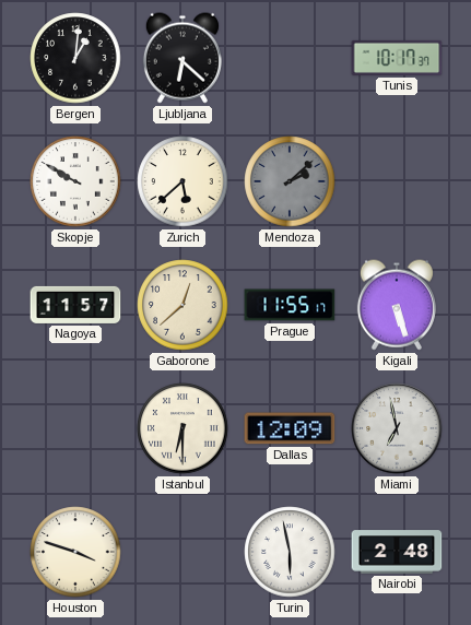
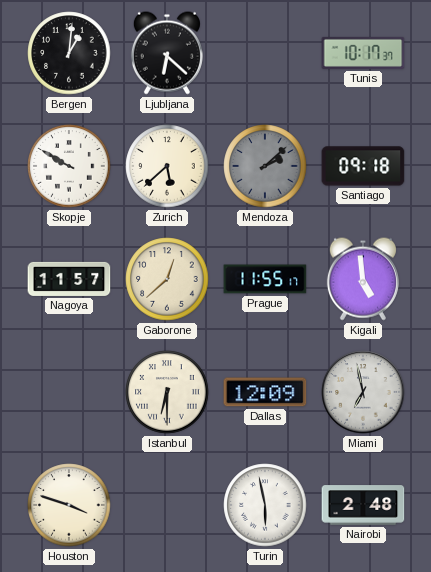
Santiago: none -> 09:18 (363, 166)
Kigali: 5:27 -> 4:59 (363, 279)
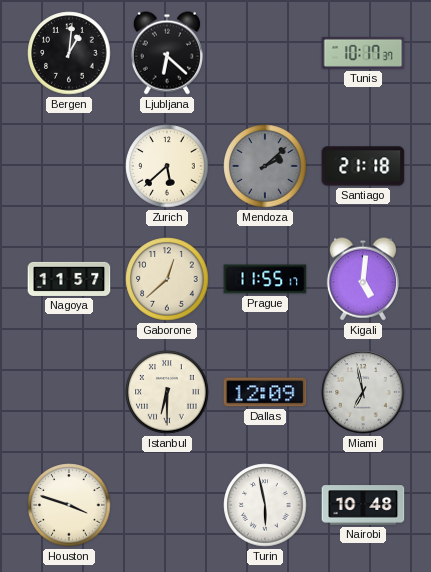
Skopje: 9:50 -> none (69, 166)
Santiago: 09:18 -> 21:18 (363, 166)
Kigali: 4:59 -> 5:01 (363, 279)
Nairobi: 2:48 -> 10:48 (363, 505)
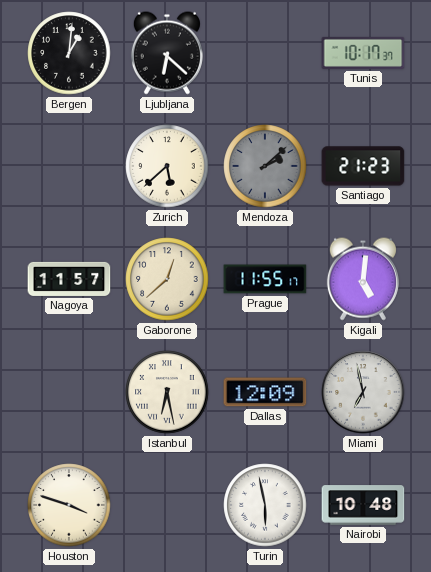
Santiago: 21:18 -> 21:23 (363, 166)
Istanbul: 6:30 -> 6:28 (167, 392)
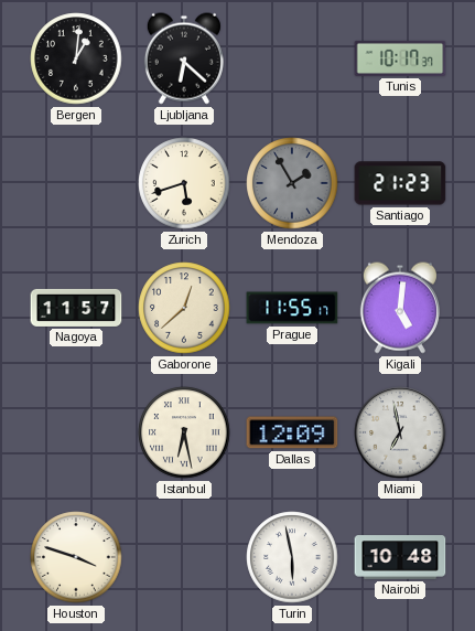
Zurich: 5:38 -> 5:42 (184, 183)
Mendoza: 2:08 -> 1:55 (292, 183)
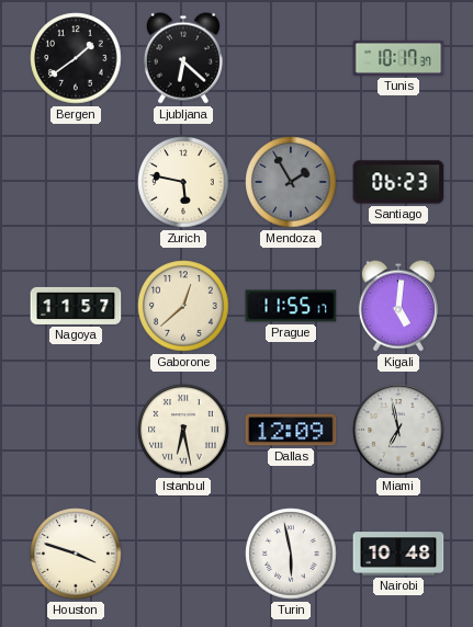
Bergen: 1:01 -> 1:39 (76, 58)
Zurich: 5:42 -> 5:47 (183, 182)
Santiago: 21:23 -> 06:23 (398, 182)
